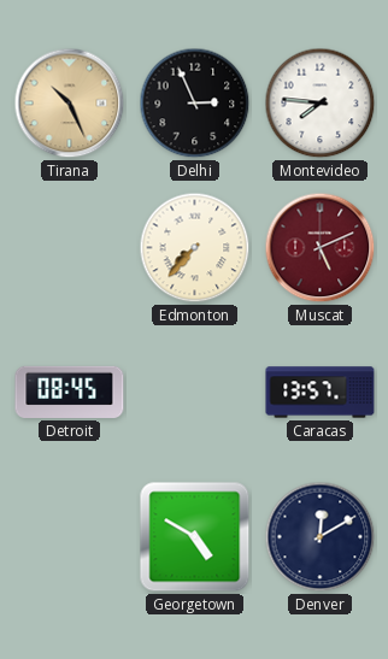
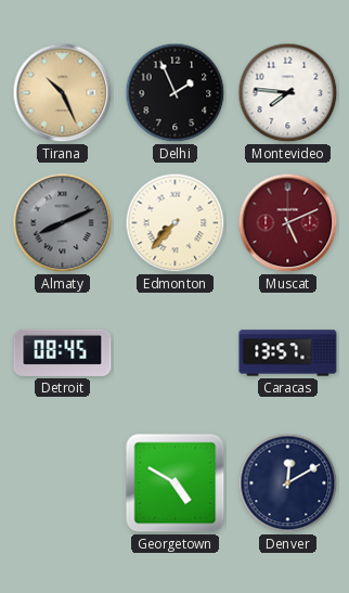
Delhi: 2:56 -> 1:56 (176, 93)
Almaty: none -> 8:11 (63, 223)
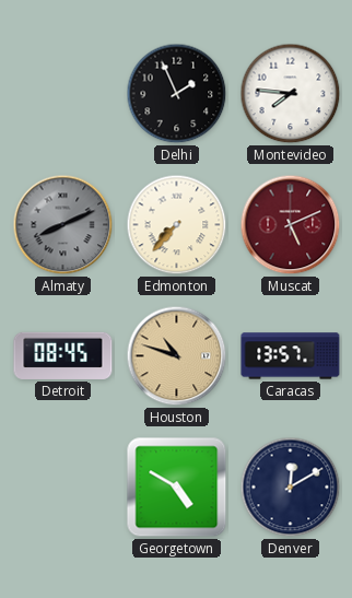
Tirana: 10:26 -> none (63, 93)
Houston: none -> 10:48 (177, 356)
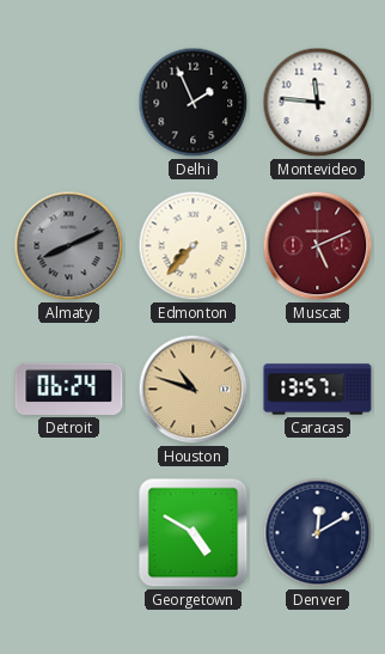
Montevideo: 7:46 -> 11:46 (318, 103)
Detroit: 08:45 -> 06:24 (69, 389)
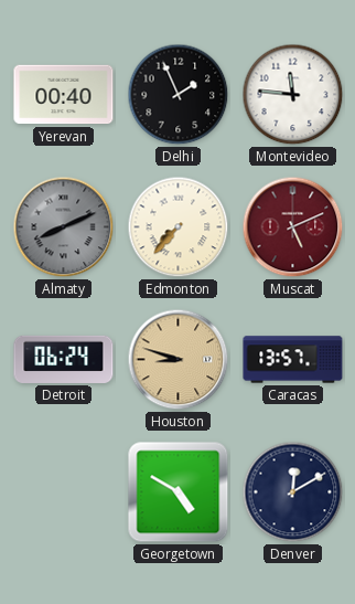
Yerevan: none -> 00:40 (64, 95)
Houston: 10:48 -> 8:48 (179, 360)
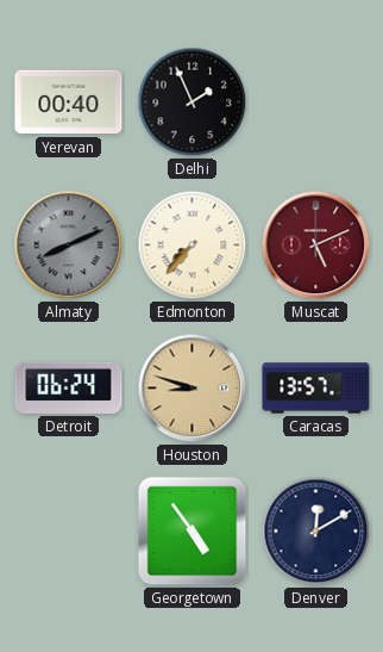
Montevideo: 11:46 -> none (293, 95)
Georgetown: 4:50 -> 4:54 (193, 532)
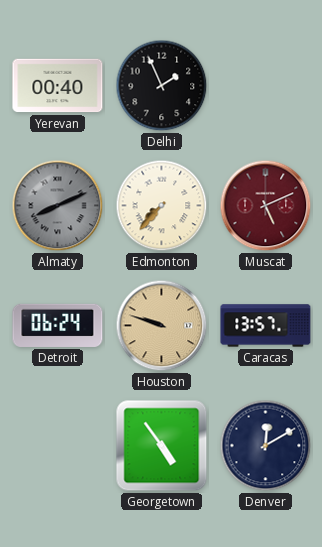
Houston: 8:48 -> 9:48 (162, 326)
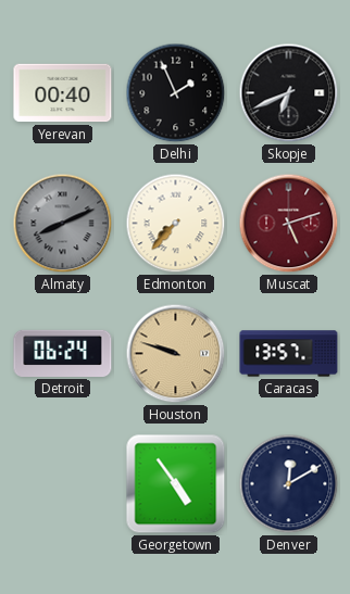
Skopje: none -> 6:41 (289, 93)
Muscat: 5:11 -> 5:12 (289, 224)
